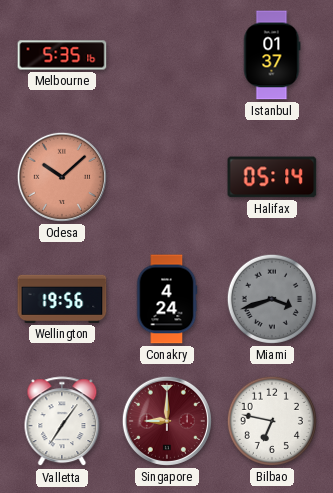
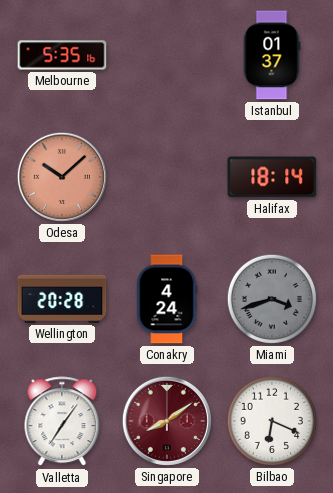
Halifax: 05:14 -> 18:14 (272, 177)
Wellington: 19:56 -> 20:28 (62, 299)
Singapore: 9:00 -> 8:09 (167, 421)
Bilbao: 6:47 -> 6:19 (272, 421)
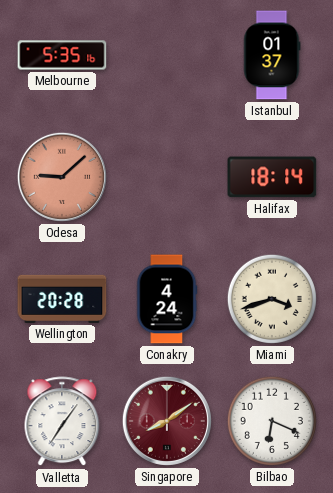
Odesa: 10:08 -> 9:08 (62, 177)
Miami dial: grey -> cream (272, 299)
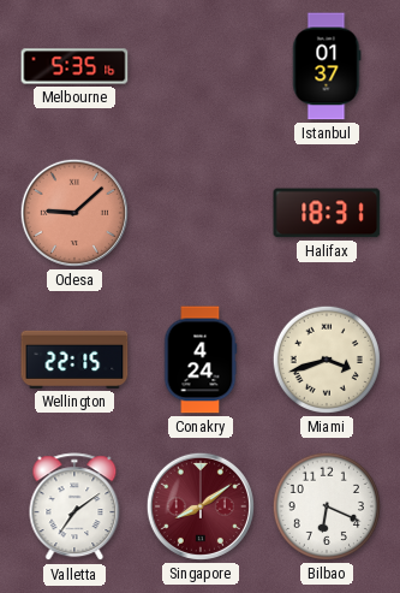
Halifax: 18:14 -> 18:31 (327, 213)
Wellington: 20:28 -> 22:15 (74, 360)
Valletta: 7:06 -> 7:09 (74, 508)
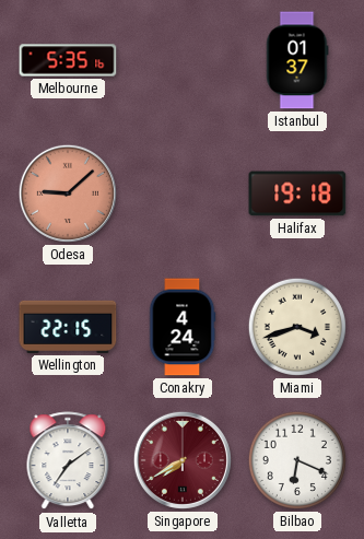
Halifax: 18:31 -> 19:18 (297, 194)
Singapore: 8:09 -> 7:40 (183, 460)
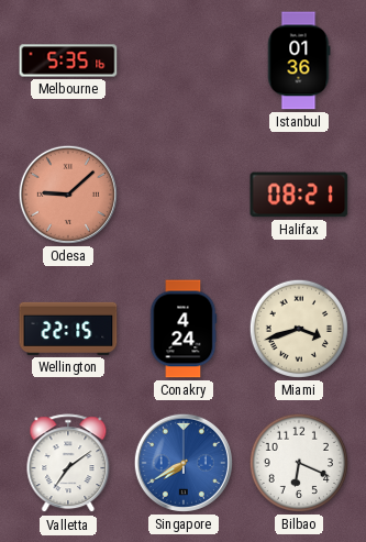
Istanbul: 01:37 -> 01:36 (299, 60)
Halifax: 19:18 -> 08:21 (299, 195)
Singapore dial: burgundy -> blue (184, 463)
